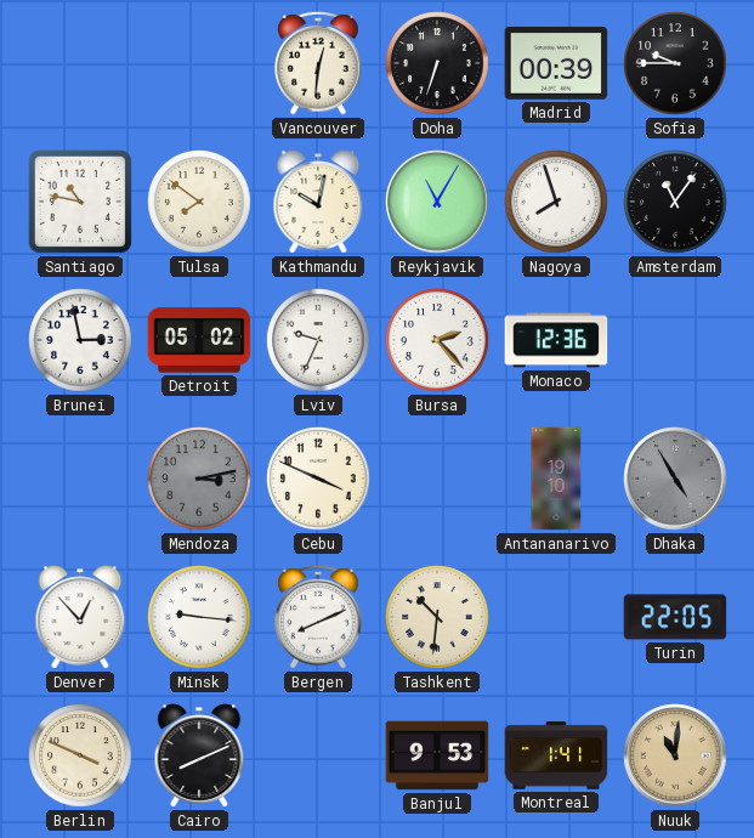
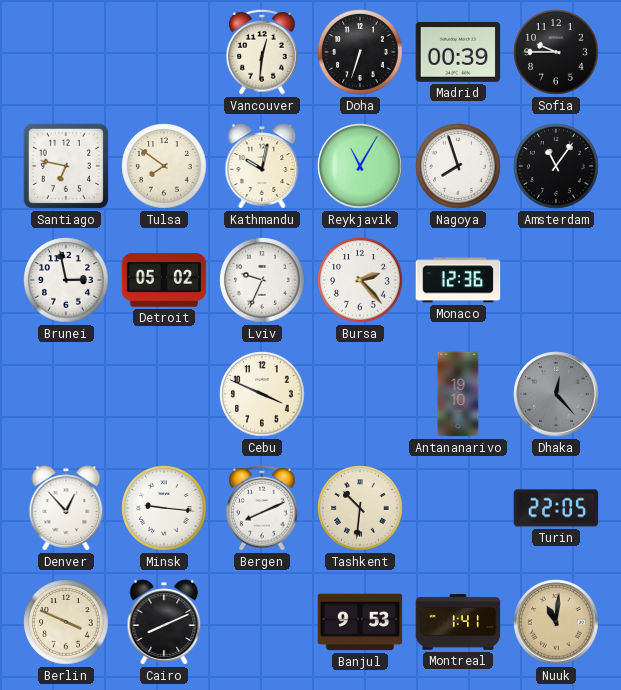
Santiago: 10:47 -> 6:47 (66, 166)
Mendoza: 3:13 -> none (199, 479)
Dhaka: 4:55 -> 12:23 (556, 394)
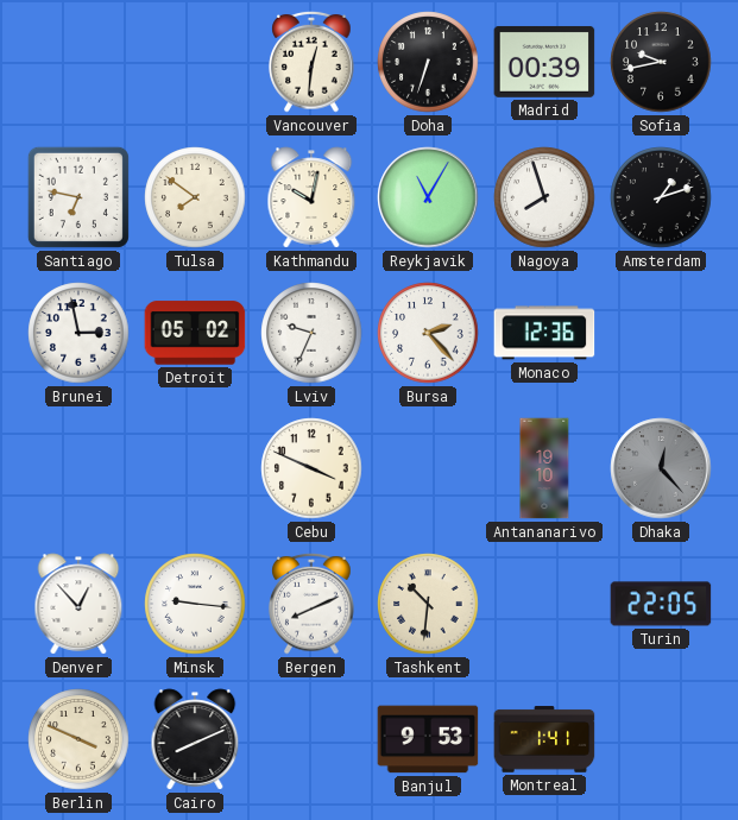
Sofia: 9:45 -> 9:43 (661, 62)
Amsterdam: 11:06 -> 1:12 (661, 197)
Nuuk: 11:01 -> none (556, 622)
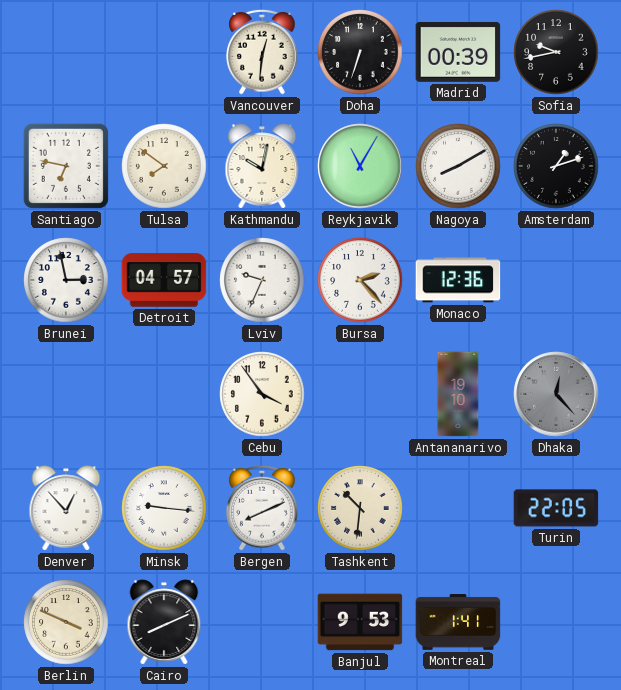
Nagoya: 7:57 -> 8:10 (458, 166)
Detroit: 05:02 -> 04:57 (164, 280)
Cebu: 3:49 -> 3:54 (262, 394)
